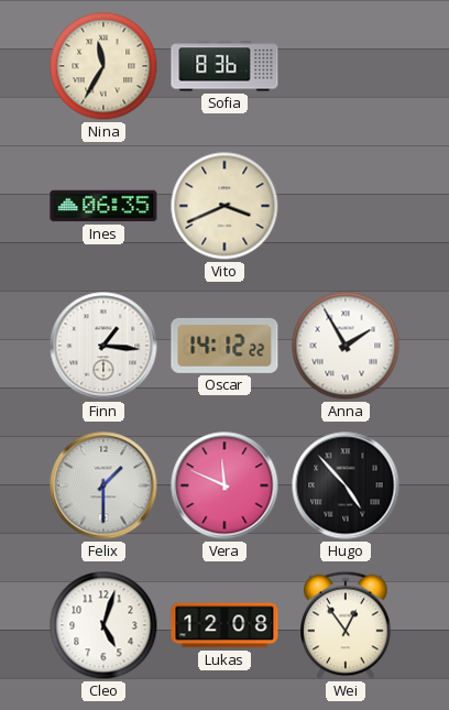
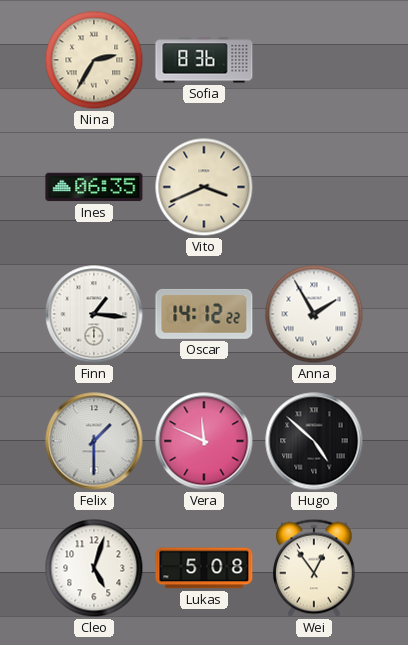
Nina: 11:35 -> 2:35 (94, 60)
Hugo: 4:53 -> 4:52 (314, 441)
Lukas: 12:08 -> 5:08 (204, 568)
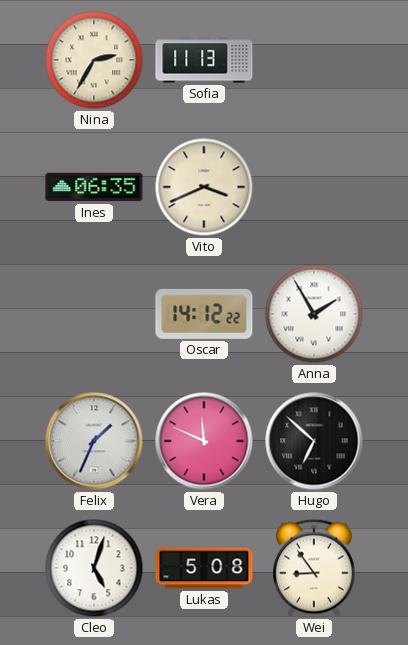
Sofia: 8:36 -> 11:13 (204, 60)
Finn: 1:16 -> none (94, 314)
Felix: 1:30 -> 1:34 (94, 441)
Hugo: 4:52 -> 6:52 (314, 441)
Wei: 12:54 -> 8:54 (314, 568)
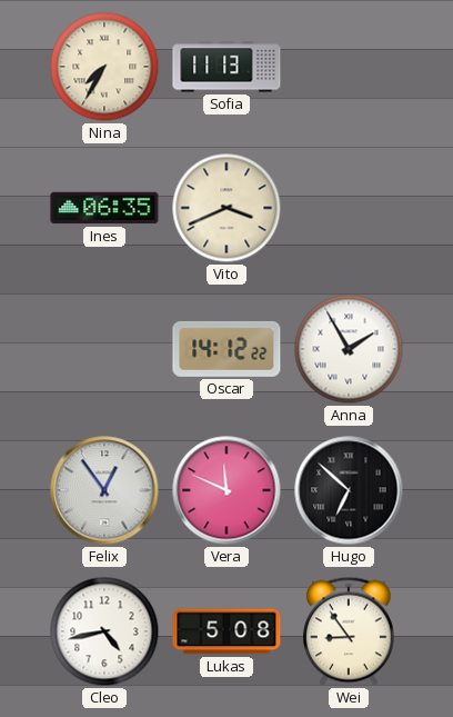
Nina: 2:35 -> 7:35 (104, 67)
Felix: 1:34 -> 12:54 (104, 490)
Cleo: 5:03 -> 4:43 (104, 631)
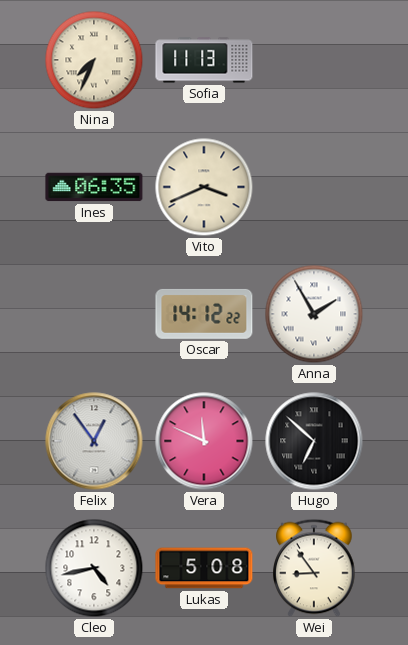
Nina: 7:35 -> 7:34 (94, 60)
